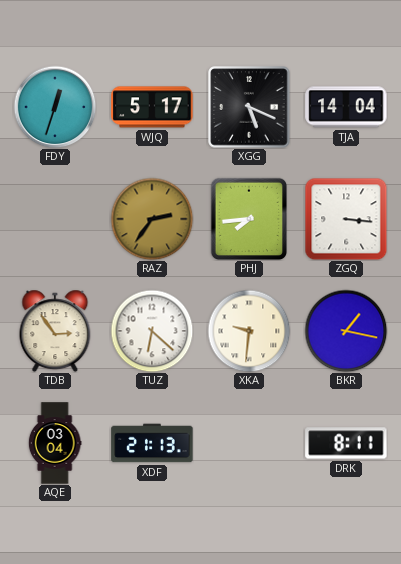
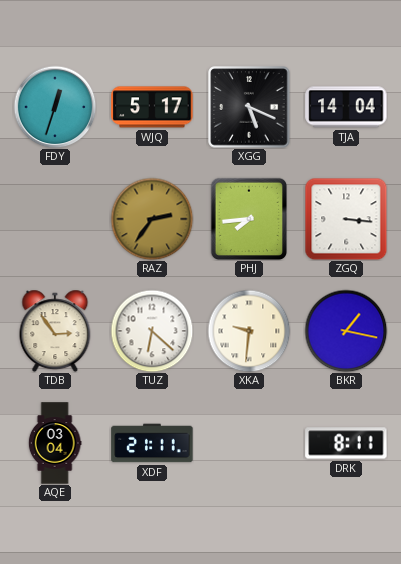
XDF: 21:13 -> 21:11 (152, 443)
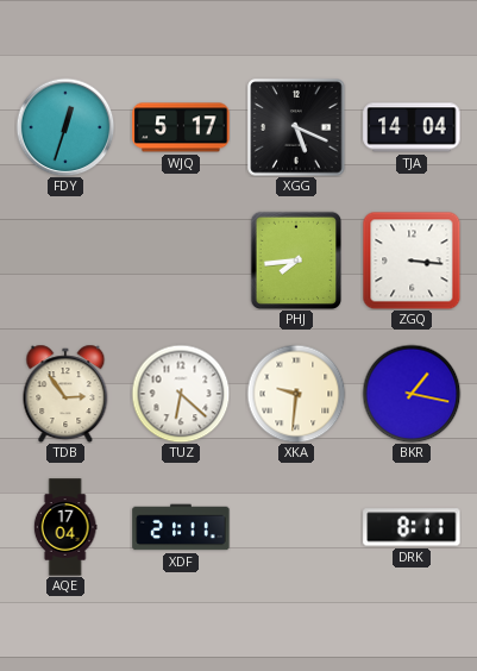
RAZ: 2:36 -> none (152, 219)
AQE: 03:04 -> 17:04 (65, 527)
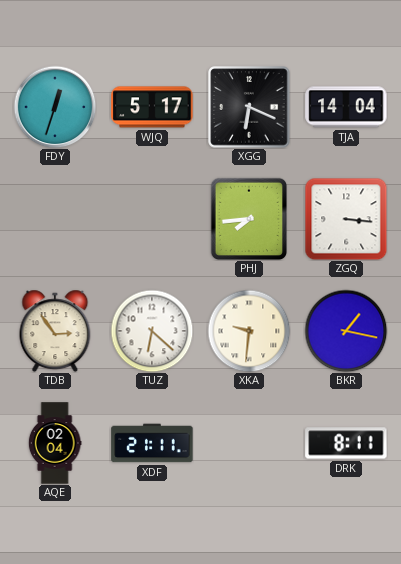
XGG: 5:19 -> 6:19 (249, 107)
AQE: 17:04 -> 02:04 (55, 443)
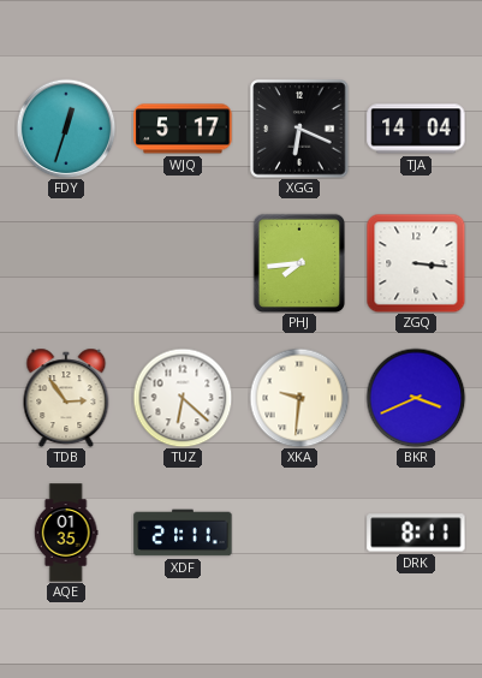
BKR: 1:17 -> 3:41 (416, 398)
AQE: 02:04 -> 01:35 (66, 533)
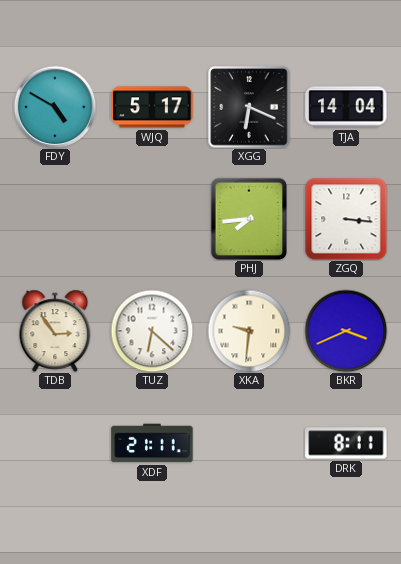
FDY: 12:33 -> 4:50 (55, 107)
AQE: 01:35 -> none (66, 533)
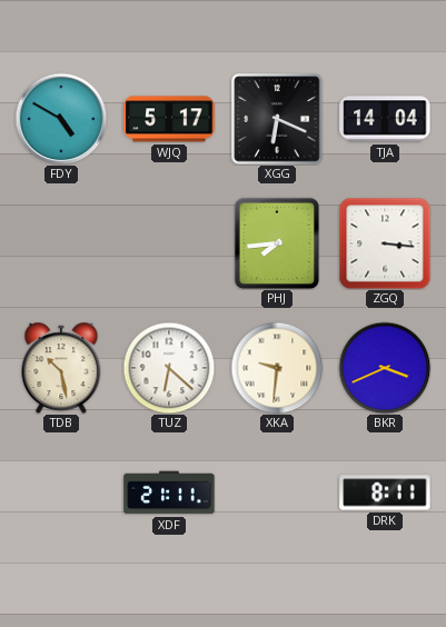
TDB: 2:54 -> 10:28 (61, 368)
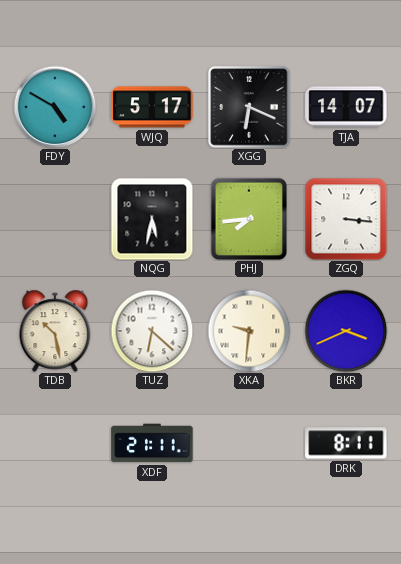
TJA: 14:04 -> 14:07 (346, 107)
NQG: none -> 5:32 (152, 219)
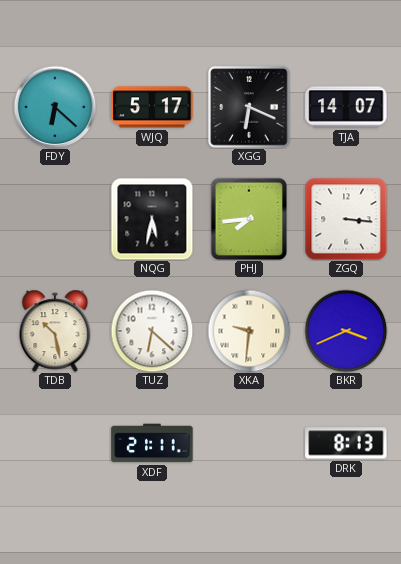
FDY: 4:50 -> 6:22 (55, 107)
DRK: 8:11 -> 8:13 (346, 443)
